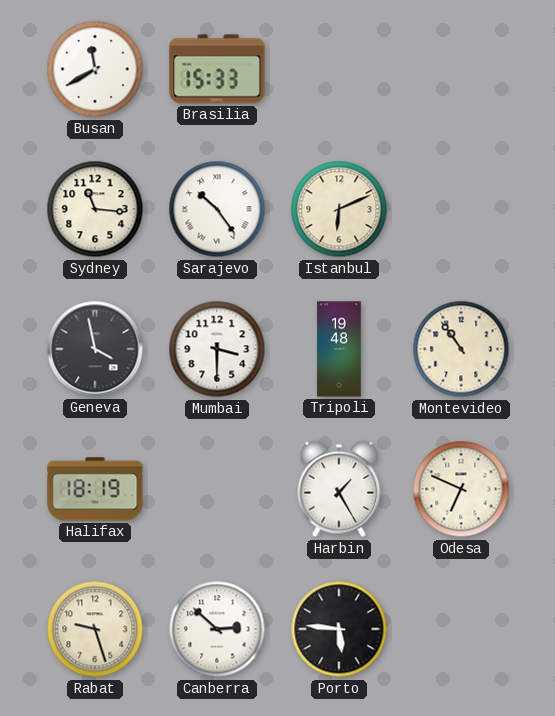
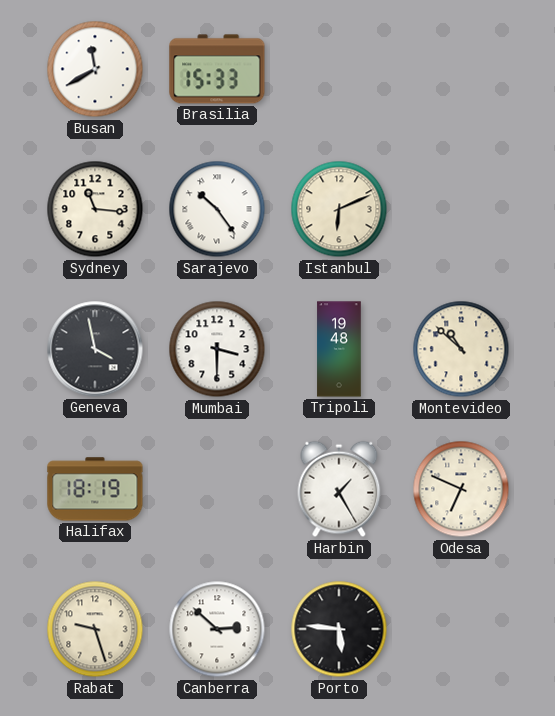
Montevideo: 10:54 -> 10:52 (461, 349)
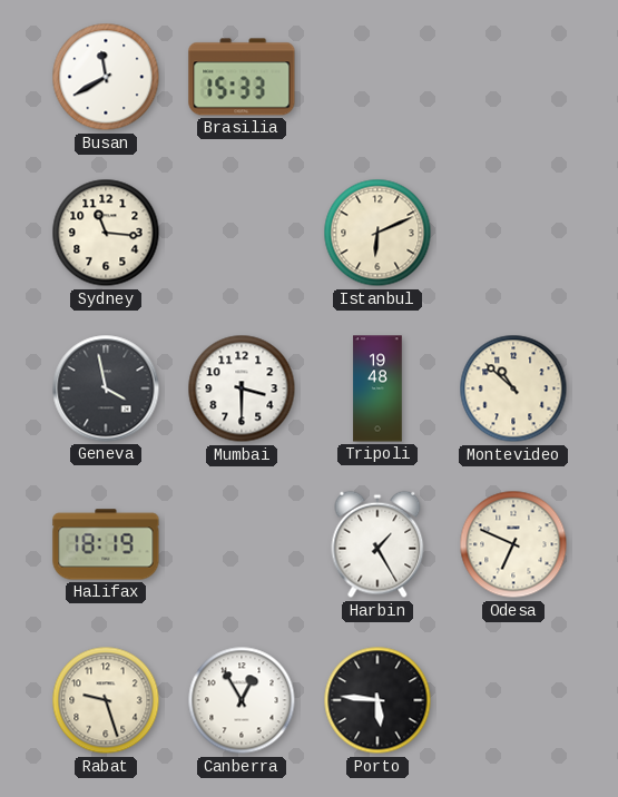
Sarajevo: 10:24 -> none (217, 209)
Canberra: 2:52 -> 12:55 (242, 700)
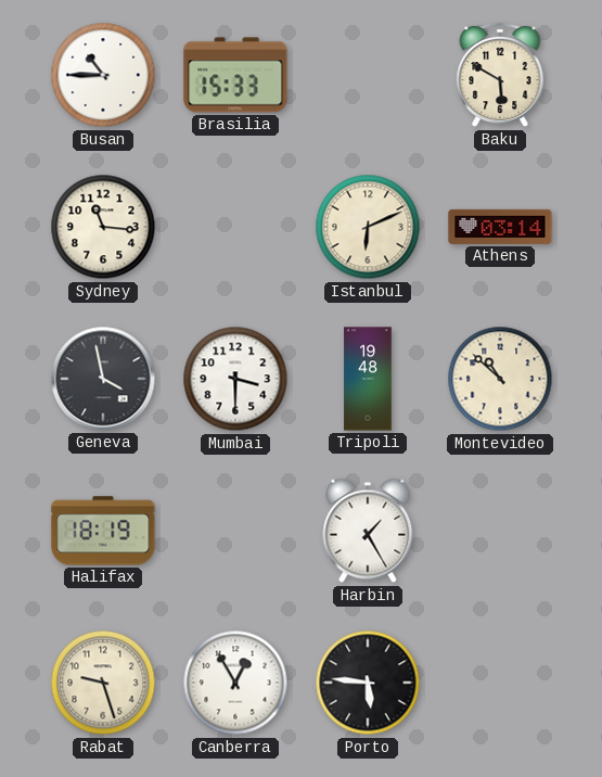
Busan: 11:40 -> 10:45 (103, 75)
Baku: none -> 5:50 (500, 75)
Athens: none -> 03:14 (500, 227)
Odesa: 6:49 -> none (513, 544)
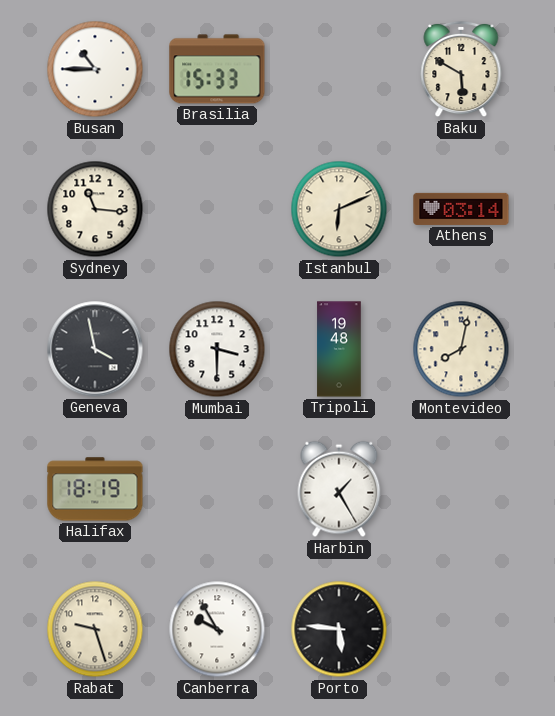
Montevideo: 10:52 -> 8:02 (461, 349)
Canberra: 12:55 -> 9:55 (217, 629)
